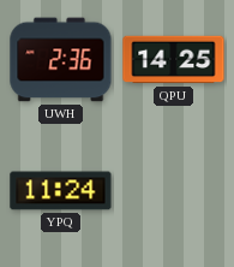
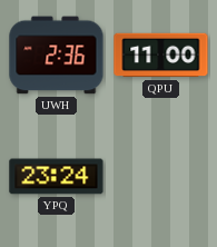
QPU: 14:25 -> 11:00 (161, 56)
YPQ: 11:24 -> 23:24 (57, 177)
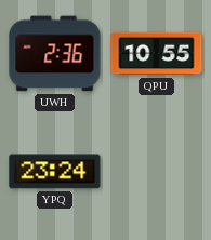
QPU: 11:00 -> 10:55 (157, 54)
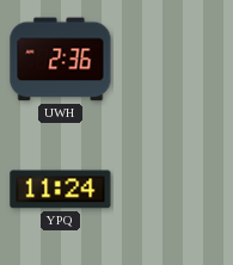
QPU: 10:55 -> none (157, 54)
YPQ: 23:24 -> 11:24 (61, 190)
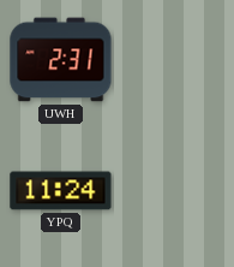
UWH: 2:36 -> 2:31 (61, 60)
